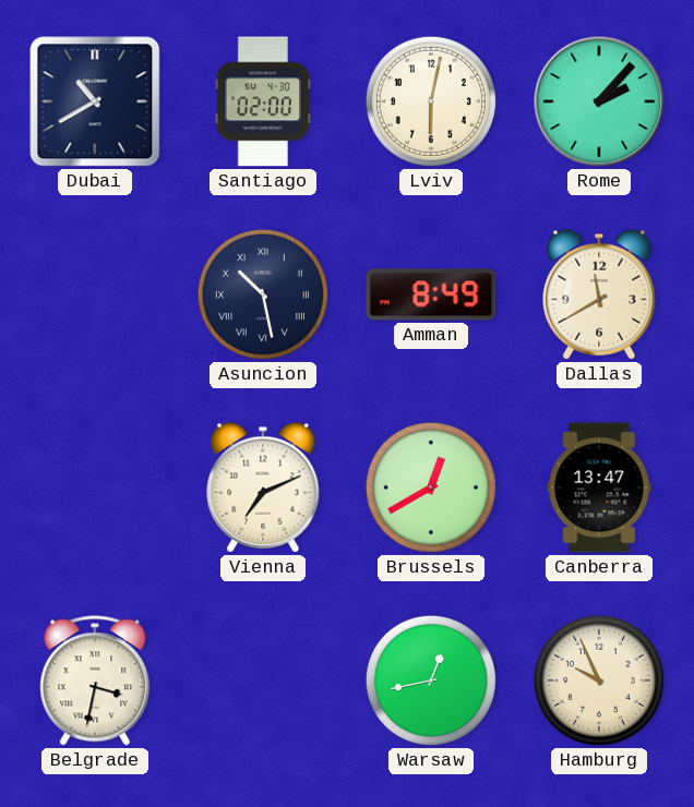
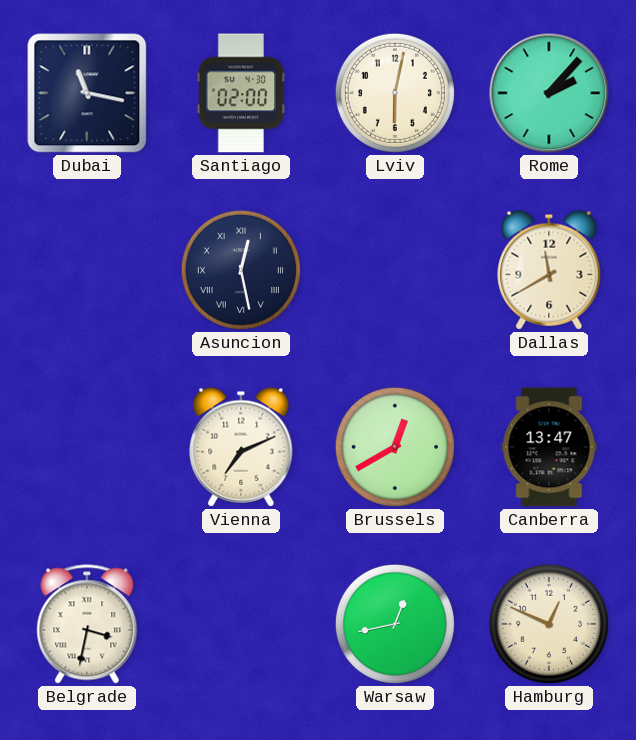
Dubai: 10:40 -> 11:17 (87, 93)
Asuncion: 10:28 -> 12:28 (241, 270)
Amman: 8:49 -> none (431, 294)
Hamburg: 9:56 -> 12:49 (549, 624)
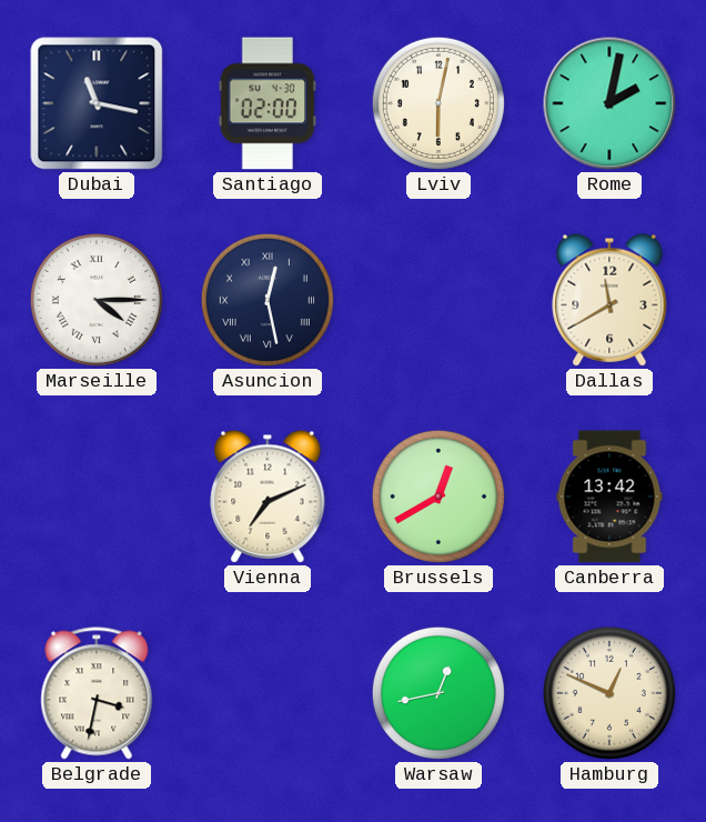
Rome: 2:07 -> 2:02 (609, 103)
Marseille: none -> 4:15 (97, 300)
Canberra: 13:47 -> 13:42 (609, 497)
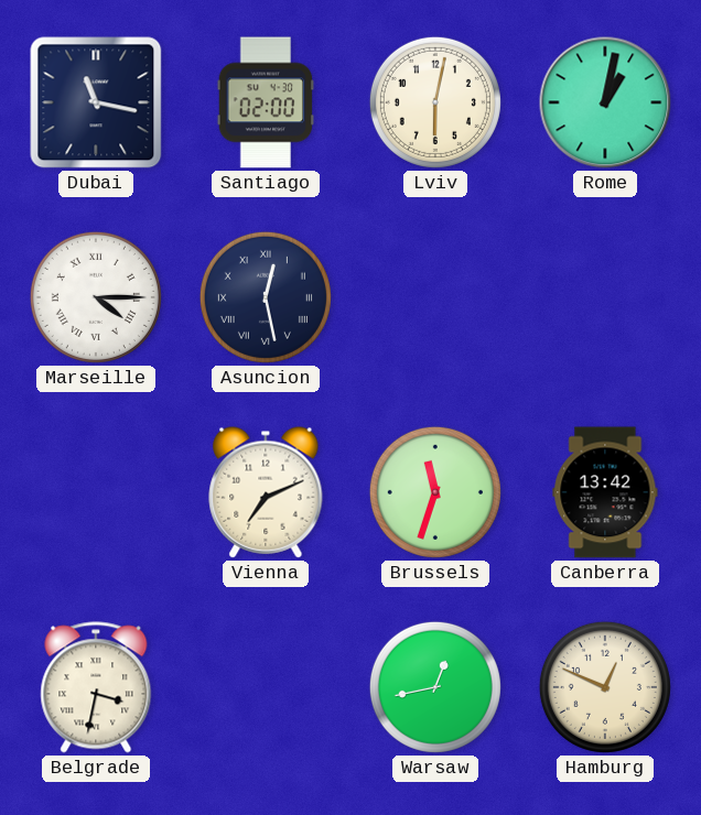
Rome: 2:02 -> 1:02 (605, 102)
Dallas: 11:40 -> none (609, 300)
Brussels: 12:40 -> 11:33 (435, 492)
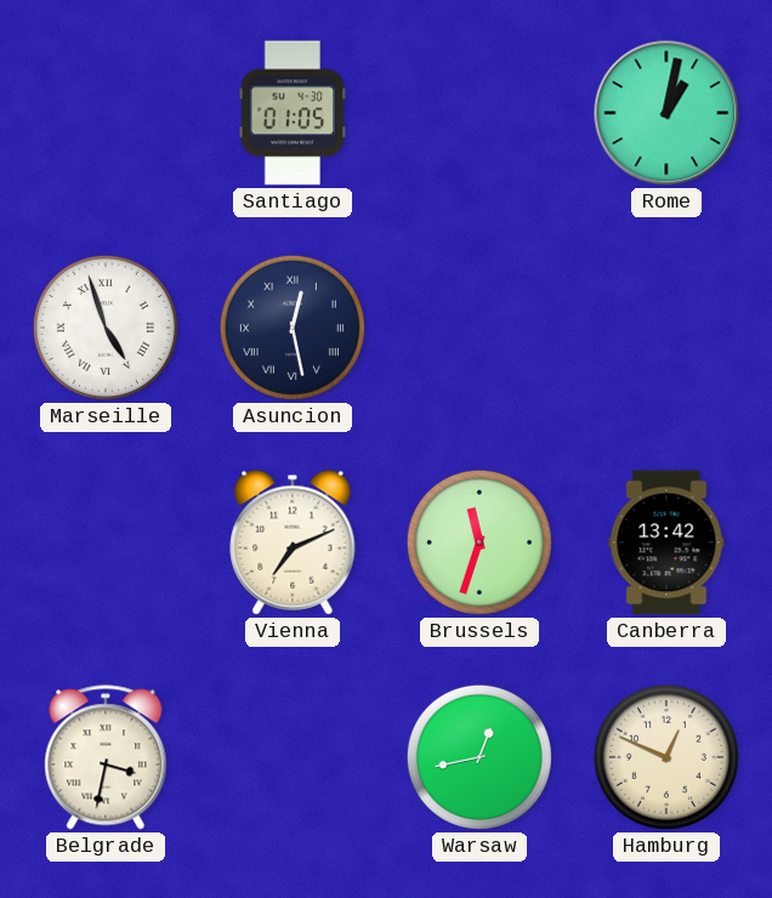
Dubai: 11:17 -> none (96, 102)
Santiago: 02:00 -> 01:05 (293, 113)
Lviv: 6:02 -> none (435, 102)
Marseille: 4:15 -> 4:57 (106, 328)
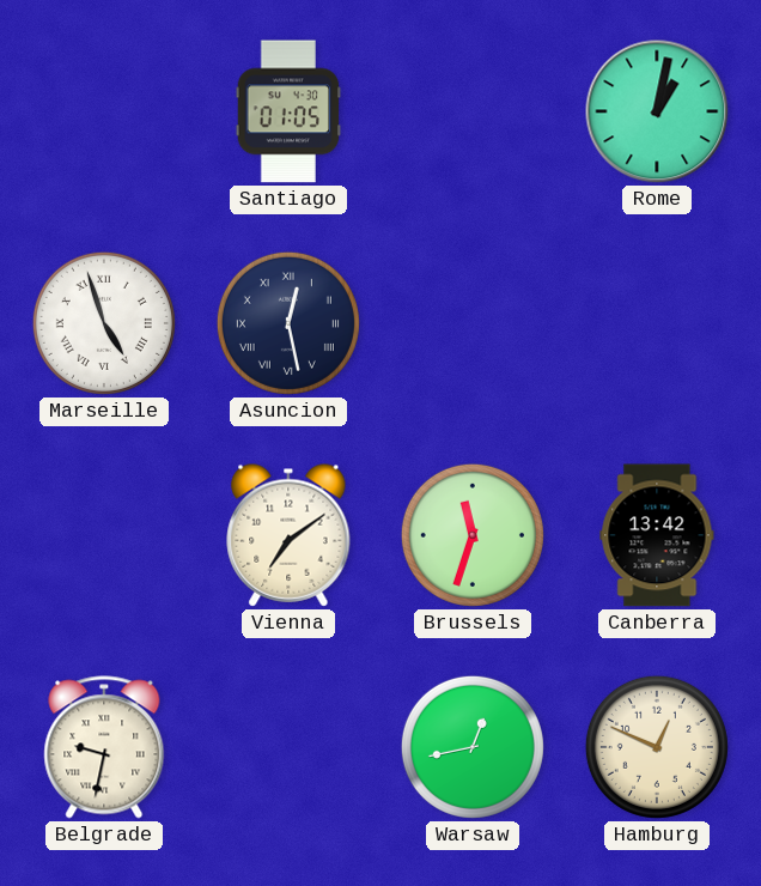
Vienna: 7:11 -> 7:09 (288, 535)
Belgrade: 3:32 -> 9:32 (104, 747)
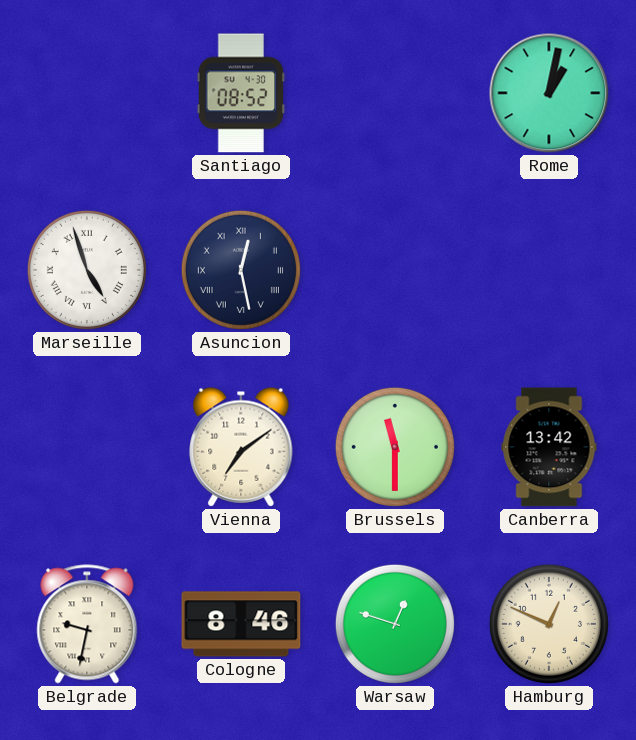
Santiago: 01:05 -> 08:52 (241, 93)
Brussels: 11:33 -> 11:30 (395, 447)
Cologne: none -> 8:46 (241, 624)
Warsaw: 12:43 -> 12:48 (395, 624)
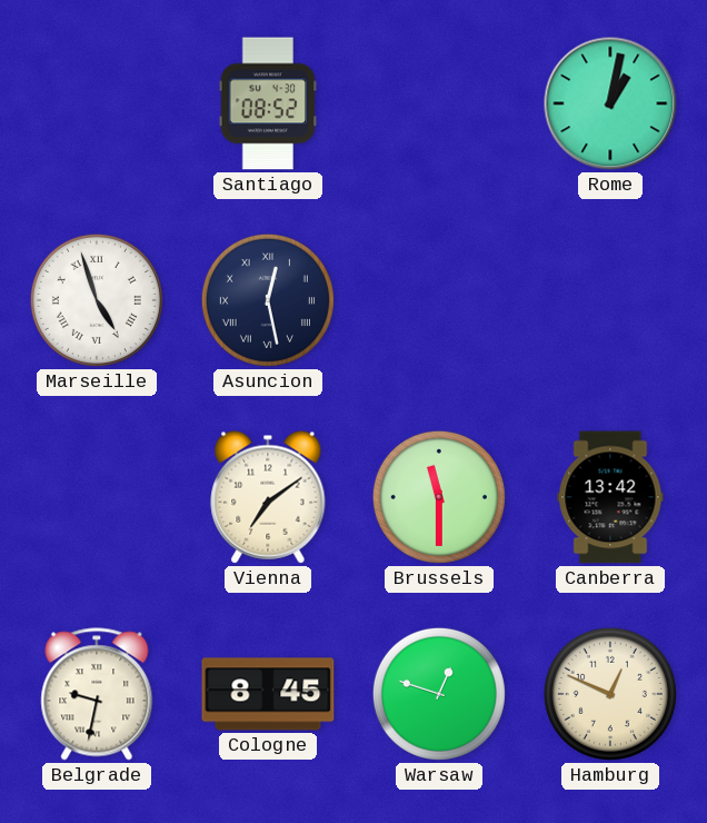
Cologne: 8:46 -> 8:45 (268, 694)
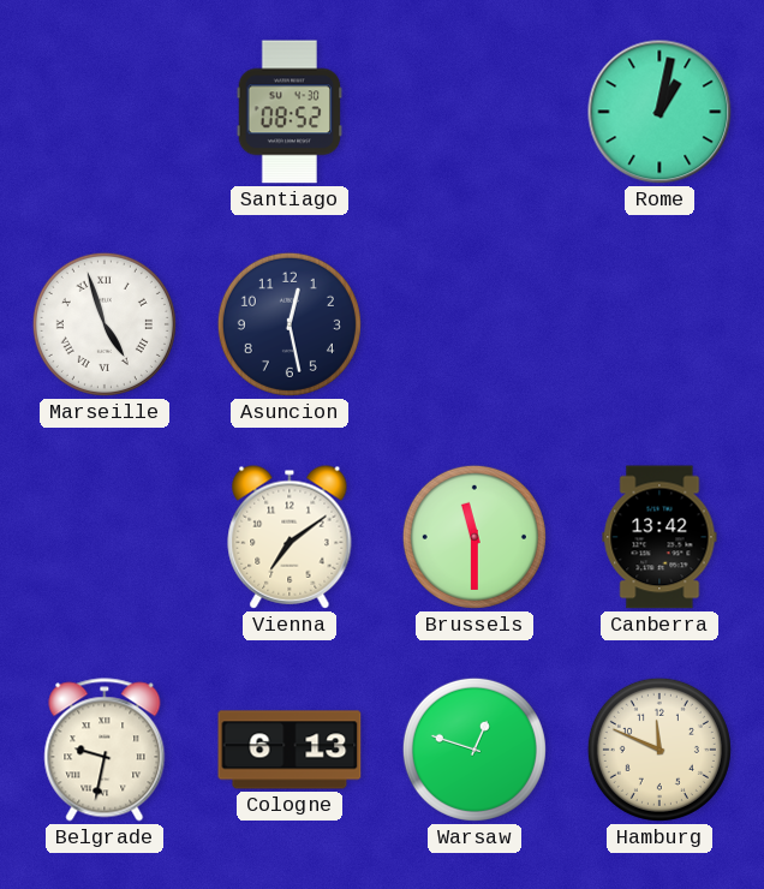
Asuncion numerals: Roman -> Arabic (290, 324)
Cologne: 8:45 -> 6:13 (290, 750)
Hamburg: 12:49 -> 11:49 (659, 750)
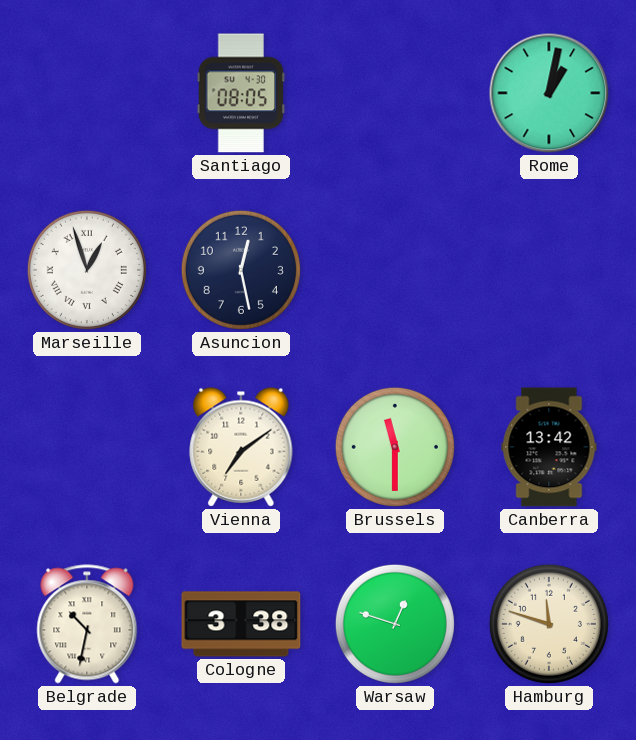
Santiago: 08:52 -> 08:05 (241, 93)
Marseille: 4:57 -> 12:57 (87, 270)
Belgrade: 9:32 -> 10:32 (87, 624)
Cologne: 6:13 -> 3:38 (241, 624)
Hamburg: 11:49 -> 11:48 (549, 624)
